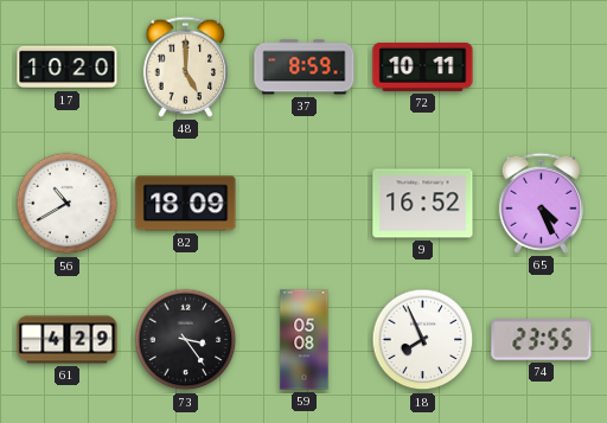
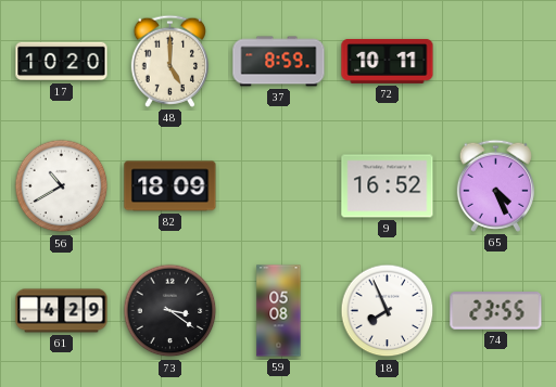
73: 3:24 -> 3:21 (170, 311)
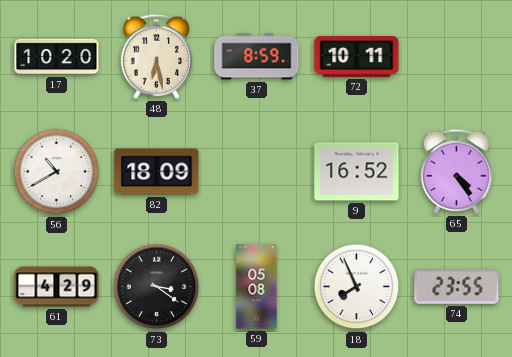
48: 5:00 -> 6:28 (156, 56)
65: 4:26 -> 4:24 (456, 171)
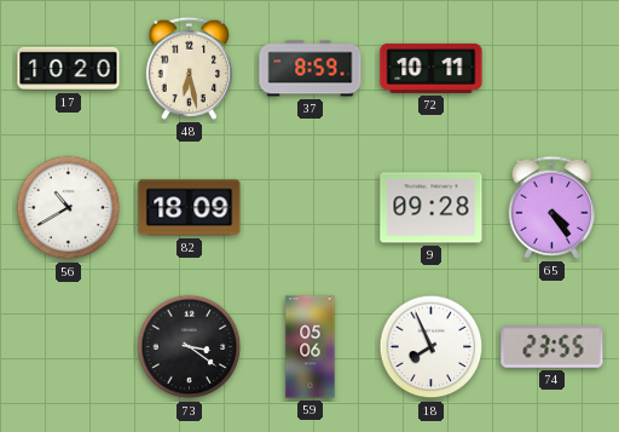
9: 16:52 -> 09:28 (432, 208)
61: 4:29 -> none (57, 287)
59: 05:08 -> 05:06 (311, 347)
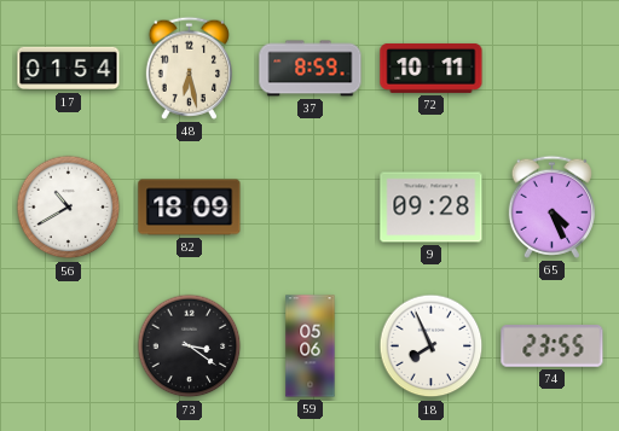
17: 10:20 -> 01:54 (69, 69)
65: 4:24 -> 4:26 (551, 206)
